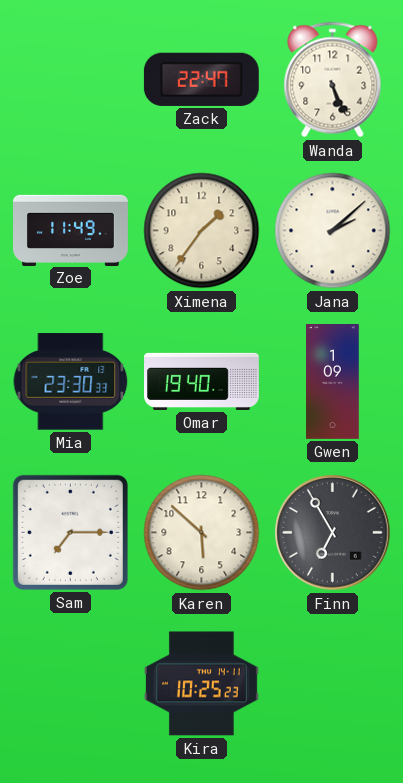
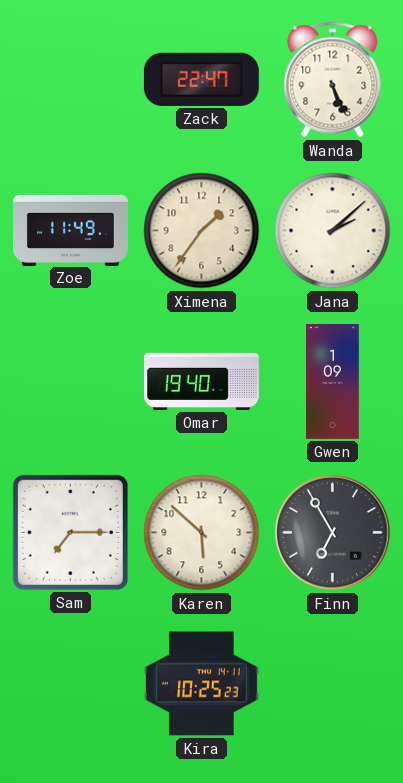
Mia: 23:30 -> none (71, 382)
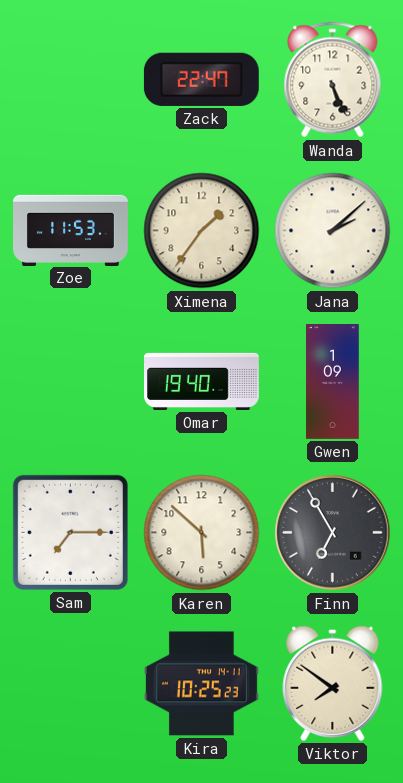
Zoe: 11:49 -> 11:53 (71, 230)
Viktor: none -> 7:51 (333, 683)
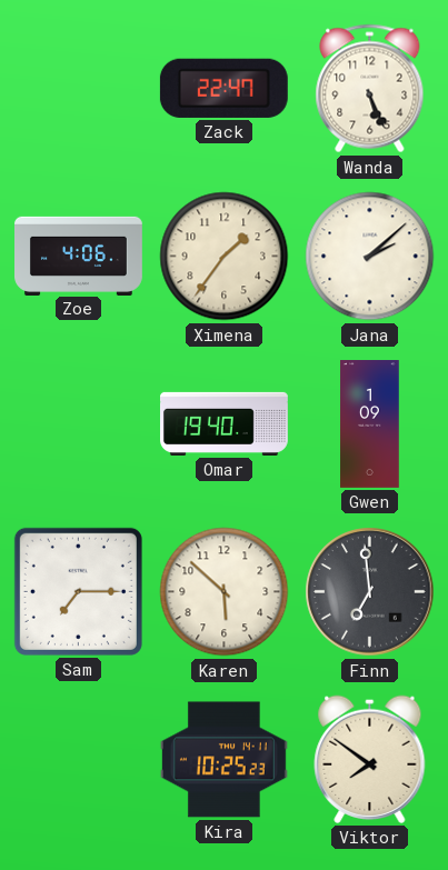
Zoe: 11:53 -> 4:06 (79, 256)
Finn: 6:55 -> 6:59 (370, 592)
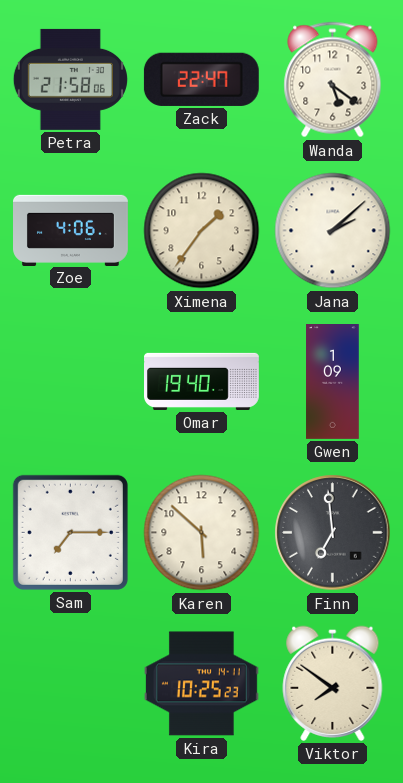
Petra: none -> 21:58 (70, 79)
Wanda: 5:26 -> 5:21 (333, 80)
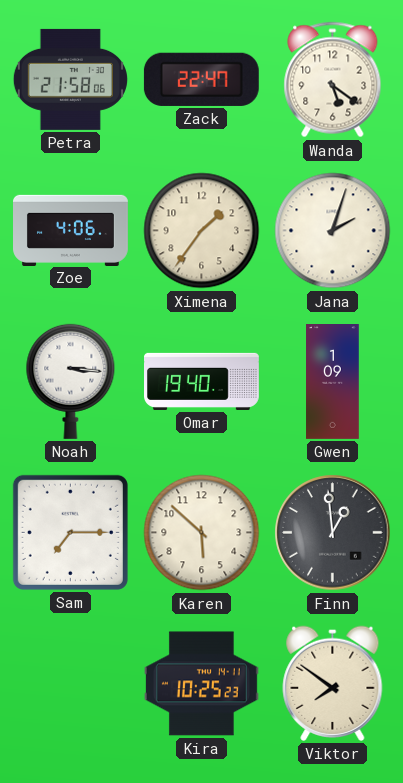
Jana: 2:08 -> 2:03 (333, 231)
Noah: none -> 3:16 (71, 381)
Finn: 6:59 -> 12:59 (333, 533)
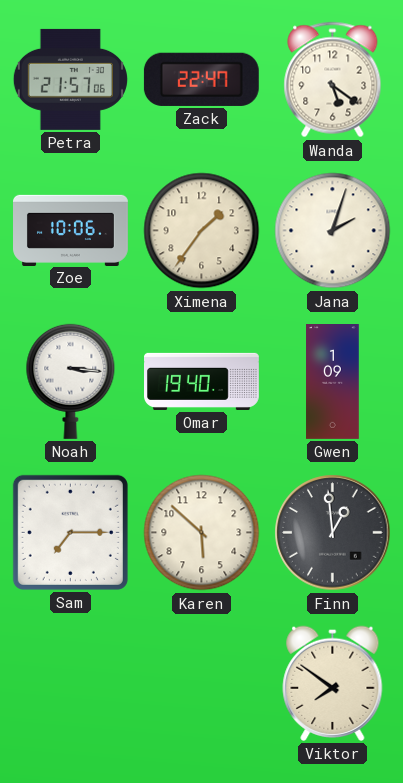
Petra: 21:58 -> 21:57 (70, 79)
Zoe: 4:06 -> 10:06 (71, 230)
Kira: 10:25 -> none (201, 684)
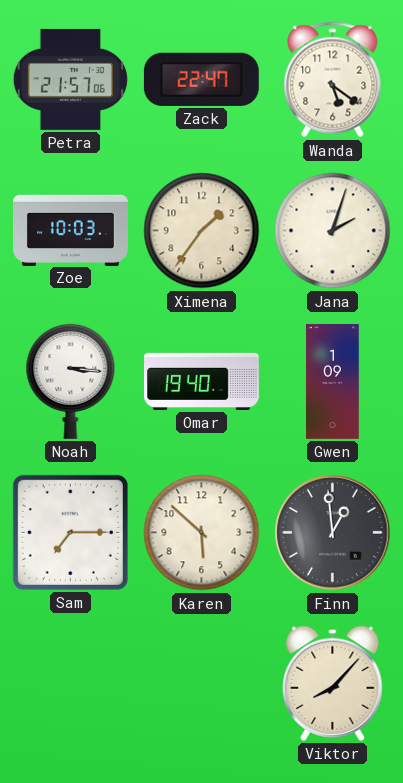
Zoe: 10:06 -> 10:03 (71, 230)
Viktor: 7:51 -> 8:07 (333, 683)
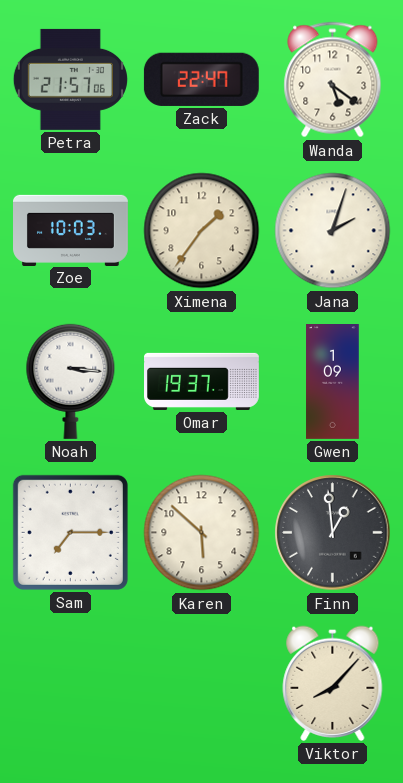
Omar: 19:40 -> 19:37 (202, 381)
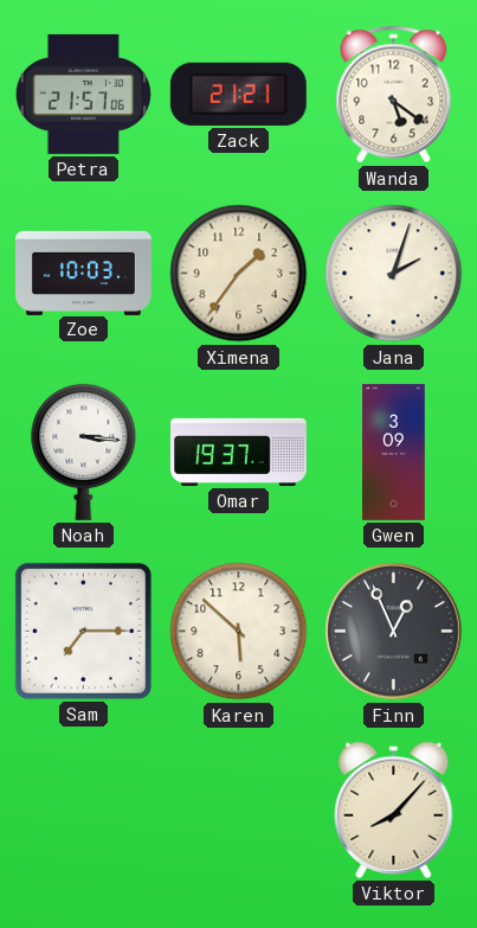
Zack: 22:47 -> 21:21 (238, 94)
Gwen: 1:09 -> 3:09 (394, 453)
Finn: 12:59 -> 12:56 (394, 632)
